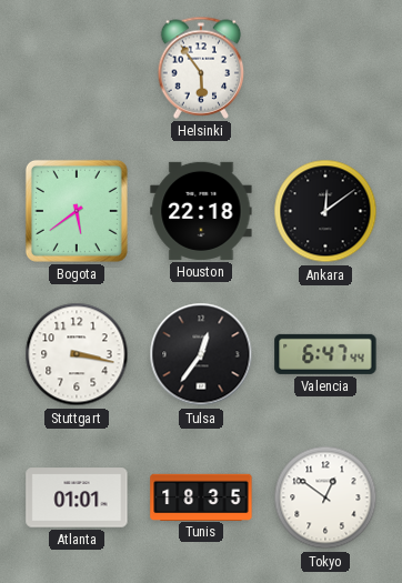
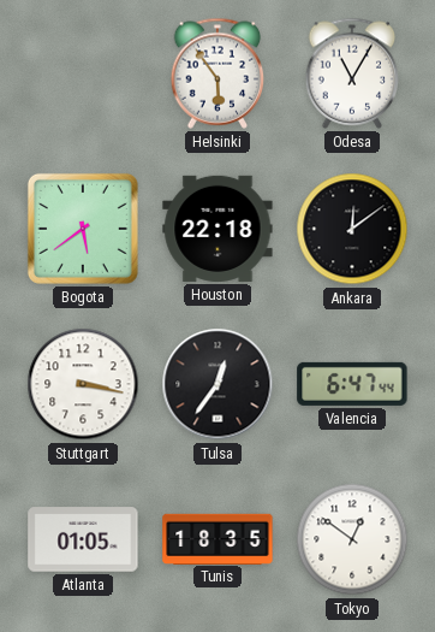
Odesa: none -> 11:05 (352, 73)
Atlanta: 01:01 -> 01:05 (83, 539)
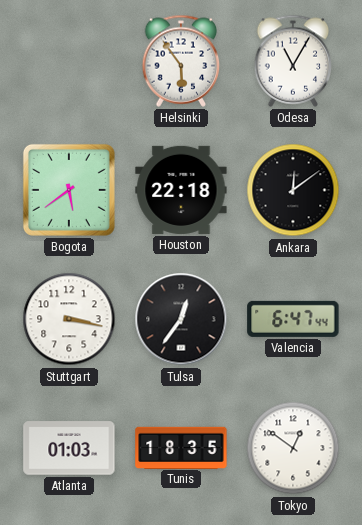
Atlanta: 01:05 -> 01:03 (69, 448)
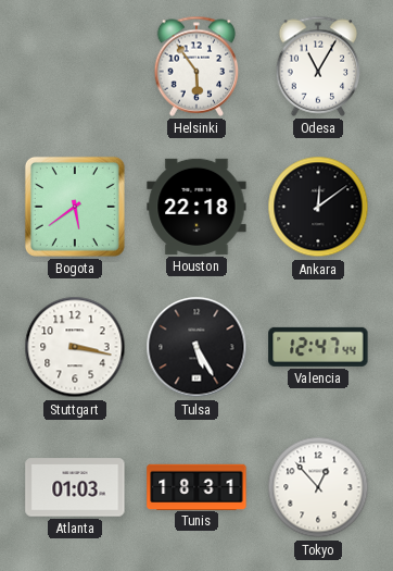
Tulsa: 12:36 -> 5:25 (196, 347)
Valencia: 6:47 -> 12:47 (318, 347)
Tunis: 18:35 -> 18:31 (196, 486)
Tokyo: 12:51 -> 12:53 (318, 487)
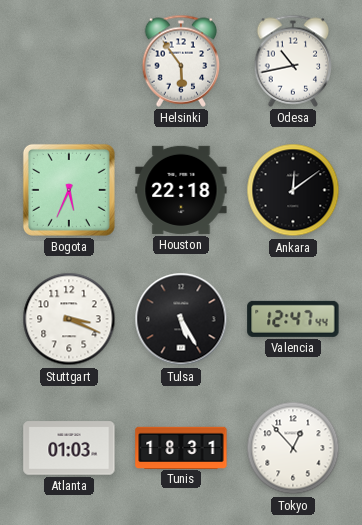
Odesa: 11:05 -> 10:43 (293, 61)
Bogota: 5:39 -> 5:34 (69, 190)
Stuttgart: 3:17 -> 3:19 (69, 319)
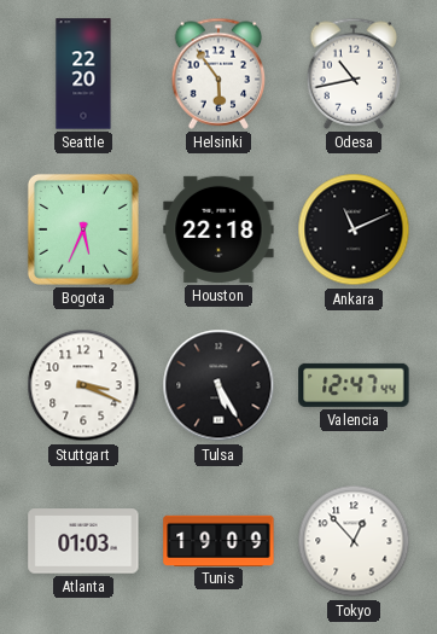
Seattle: none -> 22:20 (83, 74)
Ankara: 12:09 -> 11:11 (354, 229)
Tunis: 18:31 -> 19:09 (218, 540)
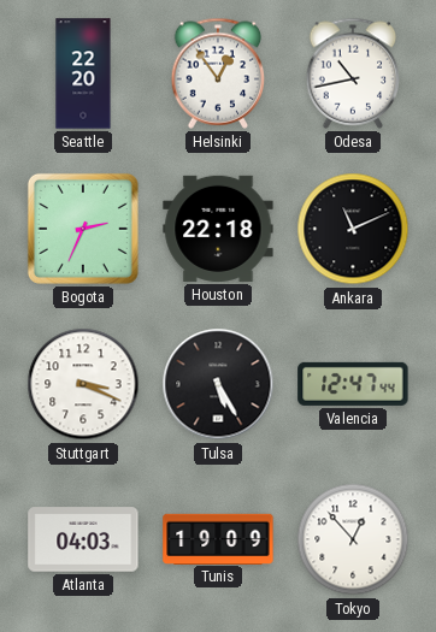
Helsinki: 5:54 -> 12:54 (218, 73)
Bogota: 5:34 -> 2:34 (83, 229)
Atlanta: 01:03 -> 04:03 (83, 539)
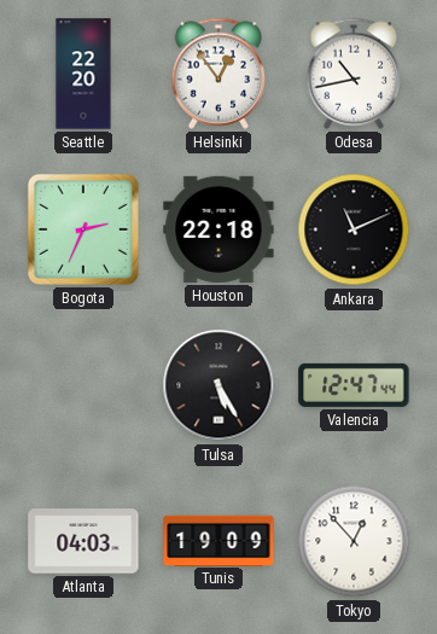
Stuttgart: 3:19 -> none (83, 384)
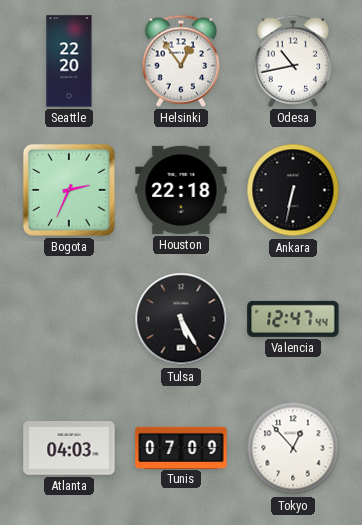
Ankara: 11:11 -> 6:32 (293, 190)
Tunis: 19:09 -> 07:09 (181, 447)
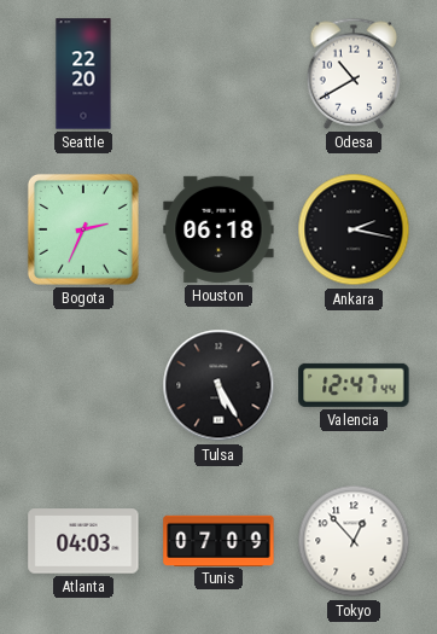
Helsinki: 12:54 -> none (181, 61)
Odesa: 10:43 -> 10:40 (354, 74)
Houston: 22:18 -> 06:18 (218, 229)
Ankara: 6:32 -> 2:17 (354, 229)
